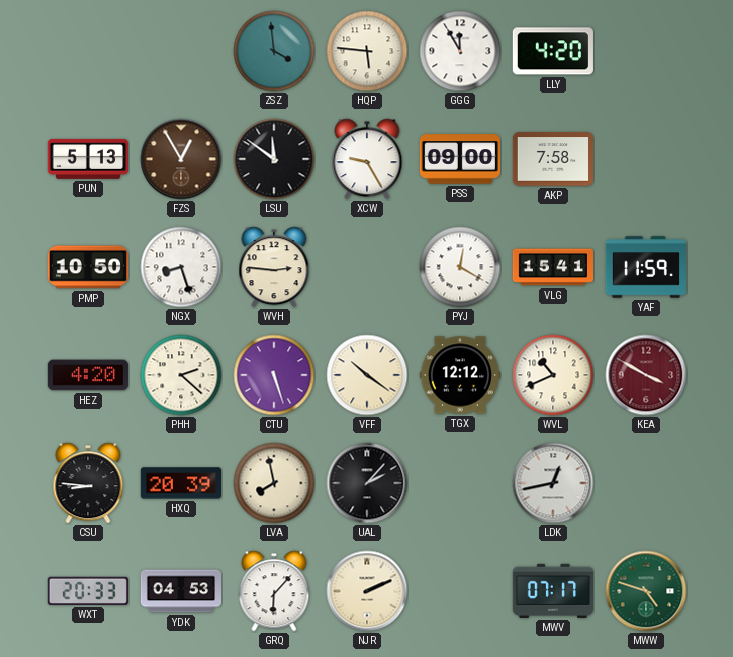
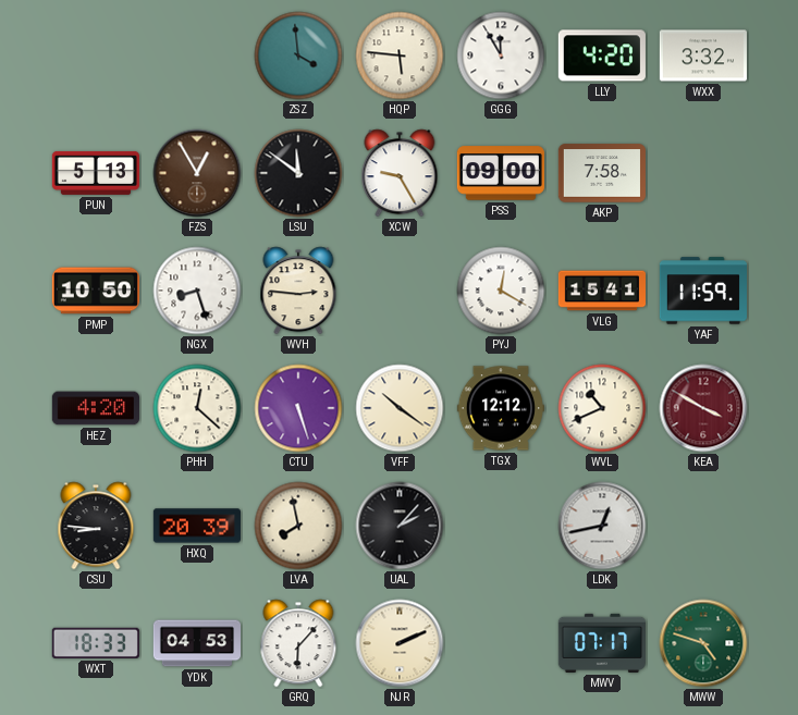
WXX: none -> 3:32 (703, 56)
PHH: 2:22 -> 12:22 (197, 408)
WXT: 20:33 -> 18:33 (96, 643)
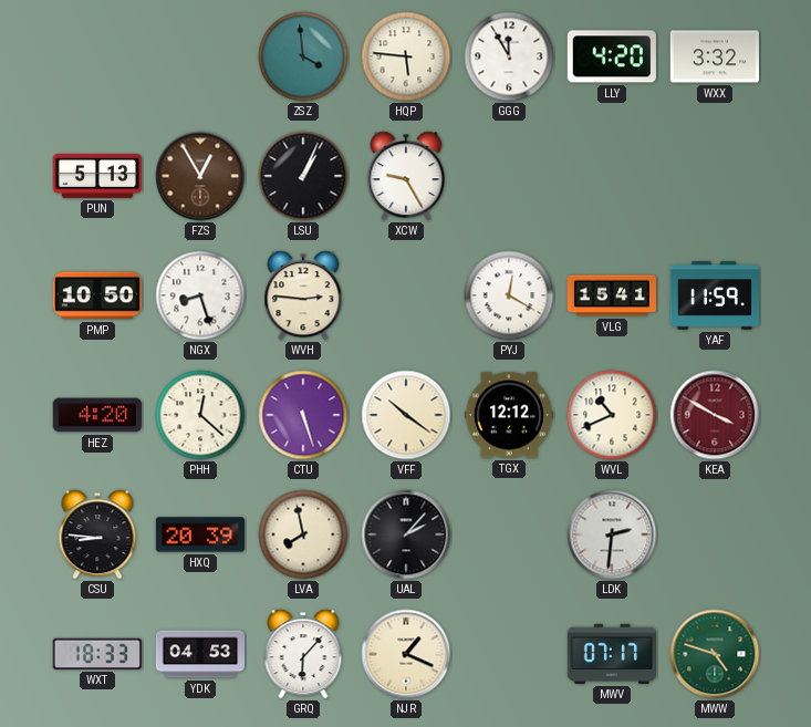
LSU: 11:51 -> 1:04 (303, 176)
PSS: 09:00 -> none (501, 173)
AKP: 7:58 -> none (602, 173)
LDK: 12:43 -> 2:31 (612, 534)
NJR: 2:11 -> 1:19 (406, 654)
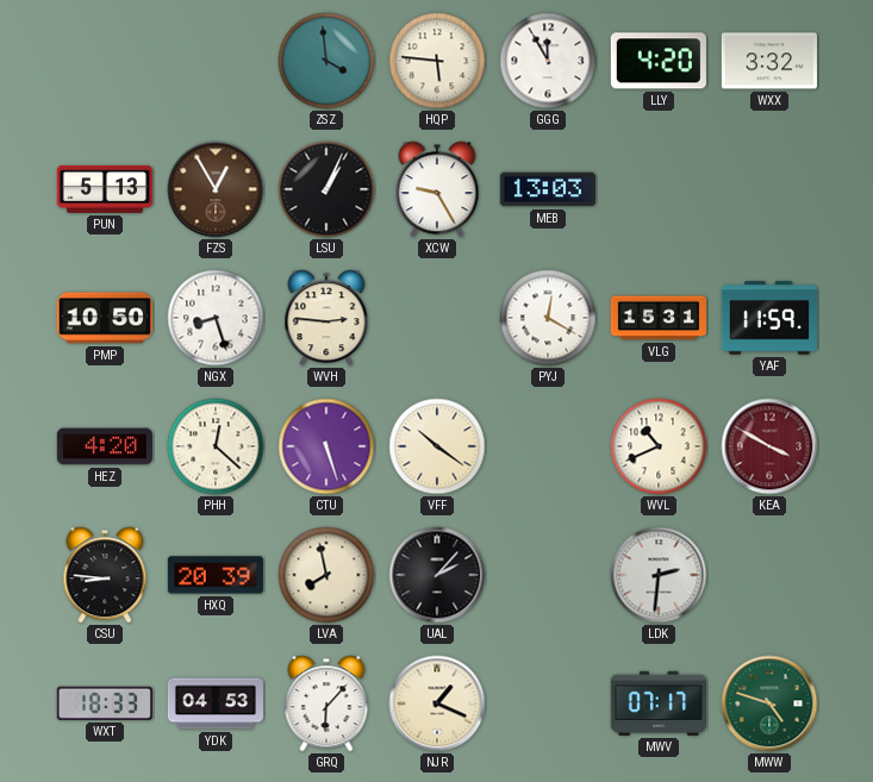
MEB: none -> 13:03 (548, 189)
VLG: 15:41 -> 15:31 (657, 318)
TGX: 12:12 -> none (509, 415)
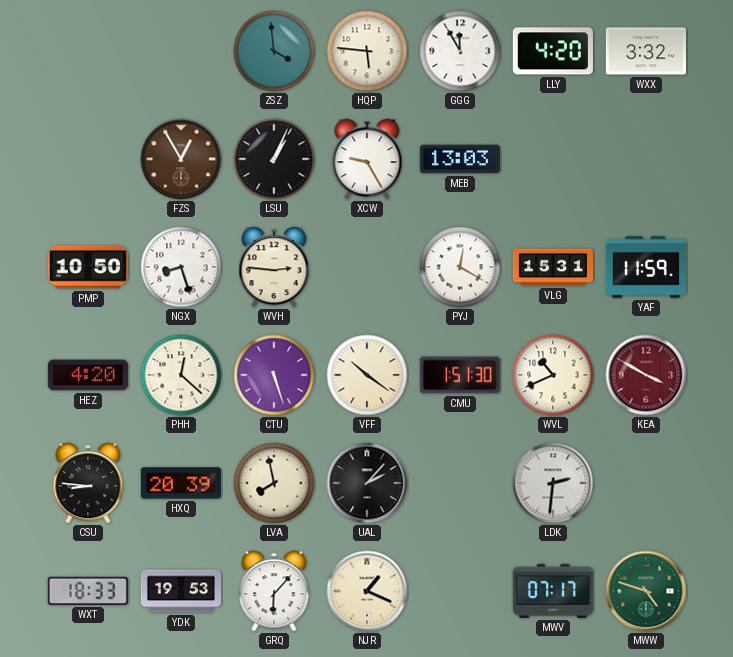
PUN: 5:13 -> none (105, 189)
CMU: none -> 1:51 (460, 375)
YDK: 04:53 -> 19:53 (180, 591)
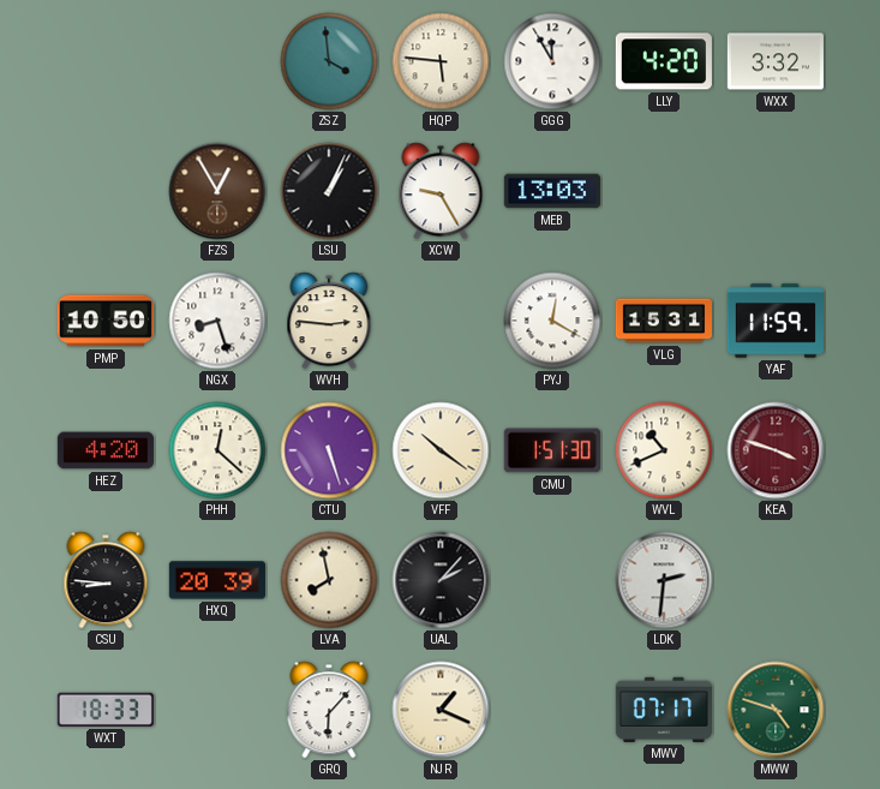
KEA: 3:50 -> 3:48 (776, 450)
YDK: 19:53 -> none (180, 591)
